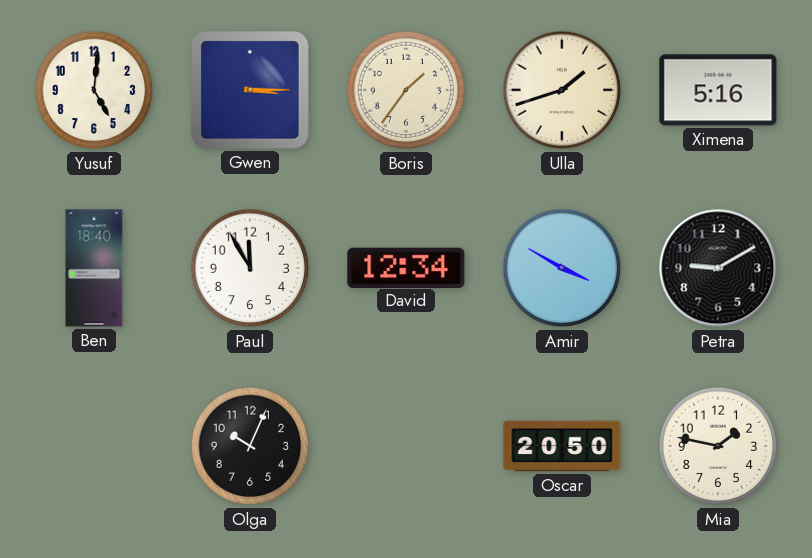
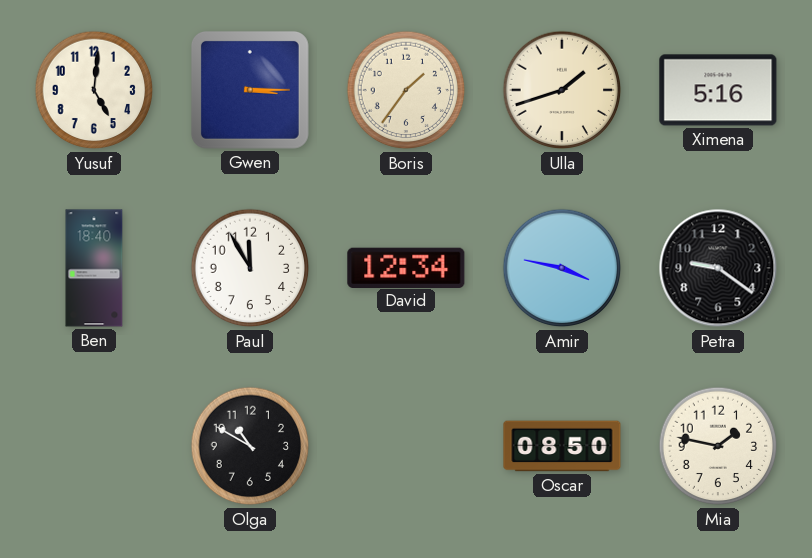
Amir: 3:50 -> 3:47 (562, 268)
Petra: 9:10 -> 9:21 (718, 268)
Olga: 10:04 -> 10:50 (250, 446)
Oscar: 20:50 -> 08:50 (562, 446)
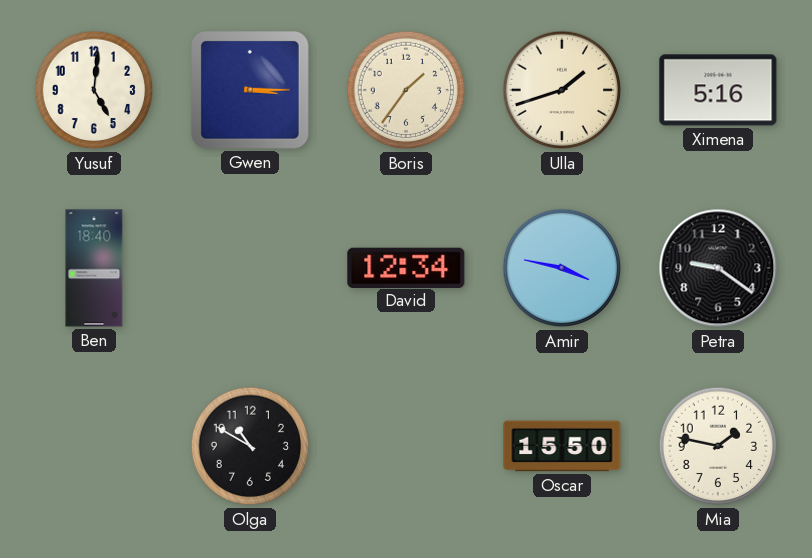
Paul: 11:55 -> none (250, 268)
Oscar: 08:50 -> 15:50 (562, 446)
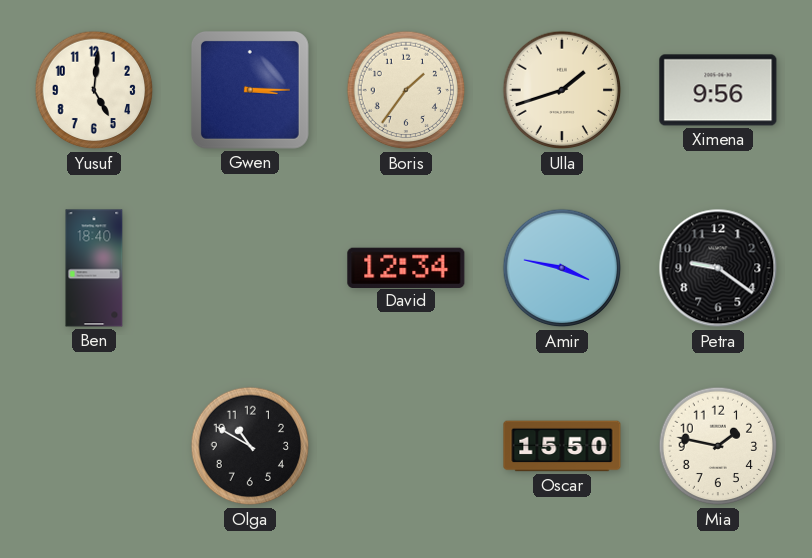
Ximena: 5:16 -> 9:56 (718, 90)
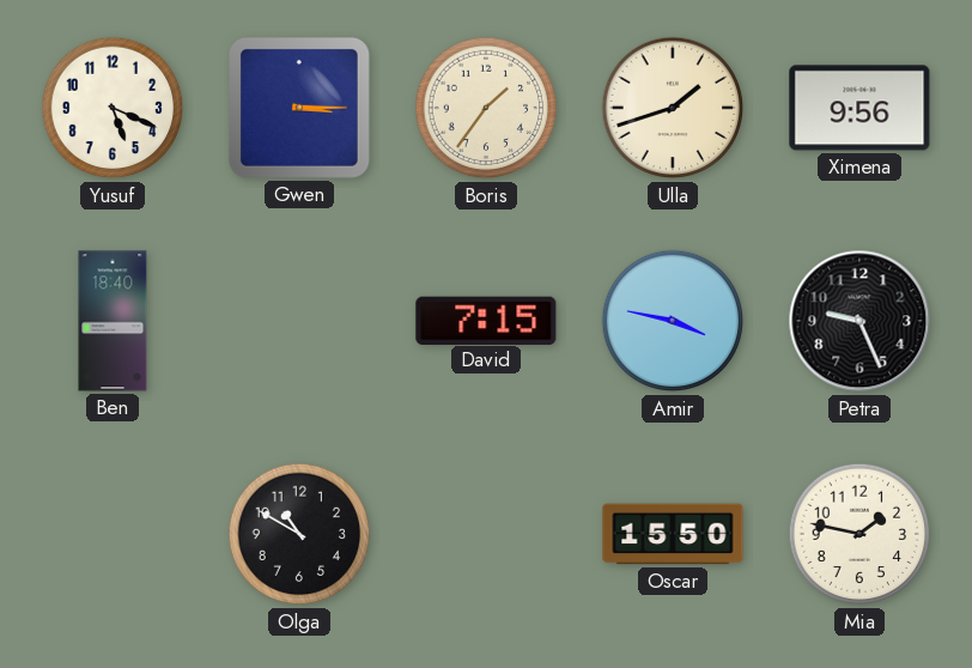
Yusuf: 5:01 -> 5:19 (113, 108)
David: 12:34 -> 7:15 (486, 320)
Petra: 9:21 -> 9:26 (859, 321)
